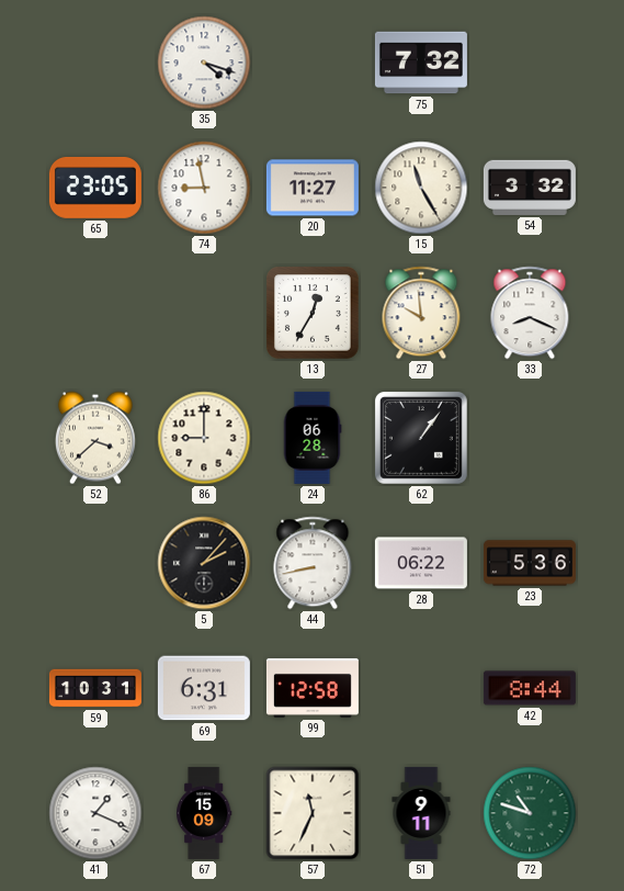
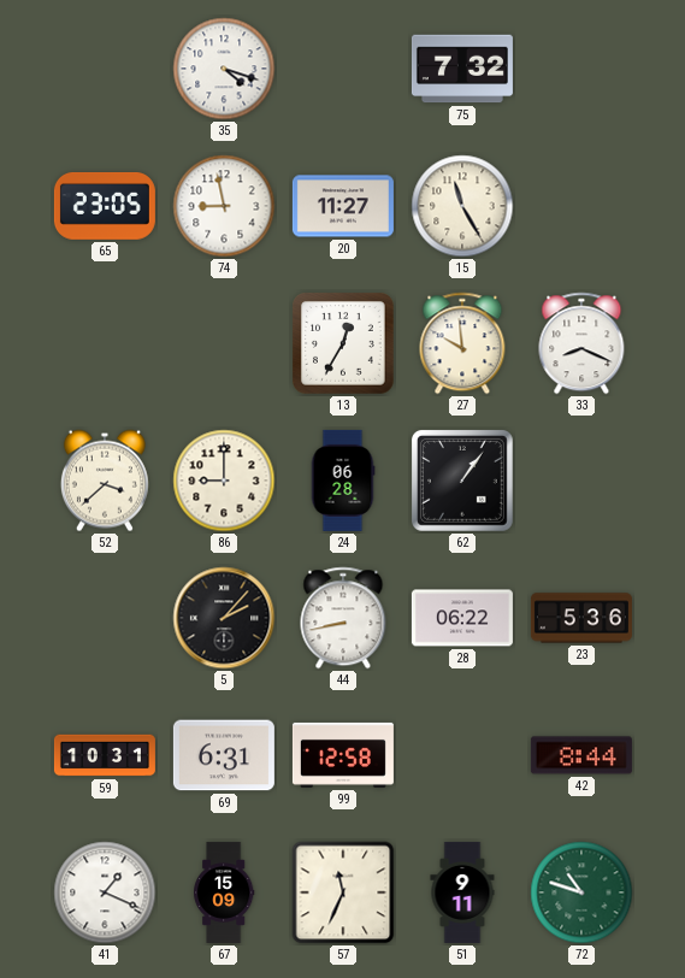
54: 3:32 -> none (530, 188)
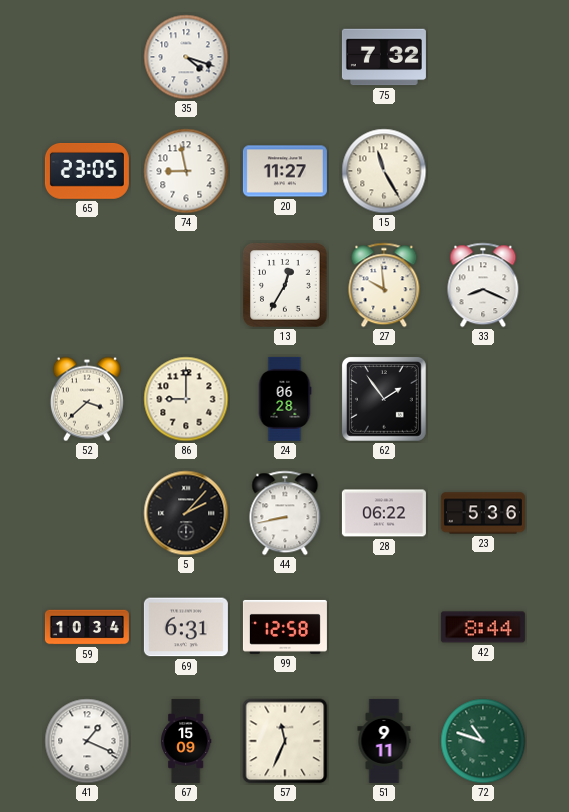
62: 1:06 -> 1:54 (385, 400)
59: 10:31 -> 10:34 (87, 627)
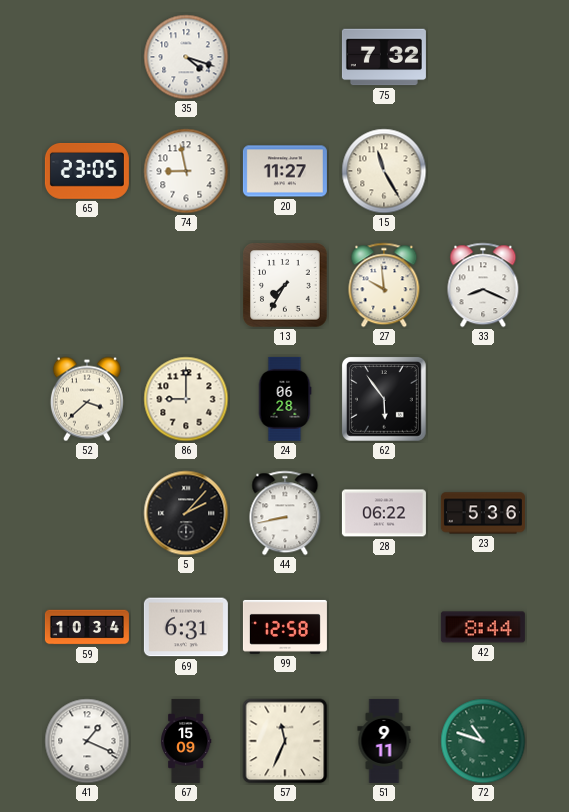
13: 12:35 -> 7:35 (285, 285)
62: 1:54 -> 5:54 (385, 400)
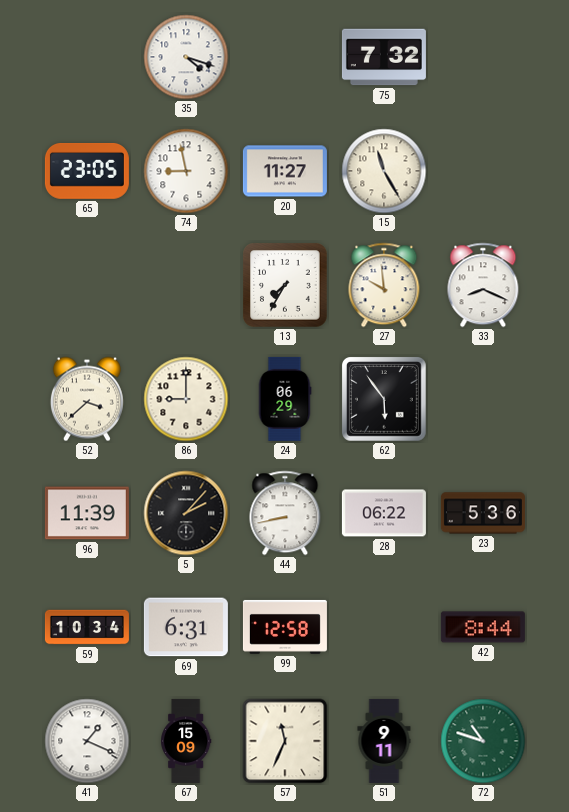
24: 06:28 -> 06:29 (285, 399)
96: none -> 11:39 (87, 513)
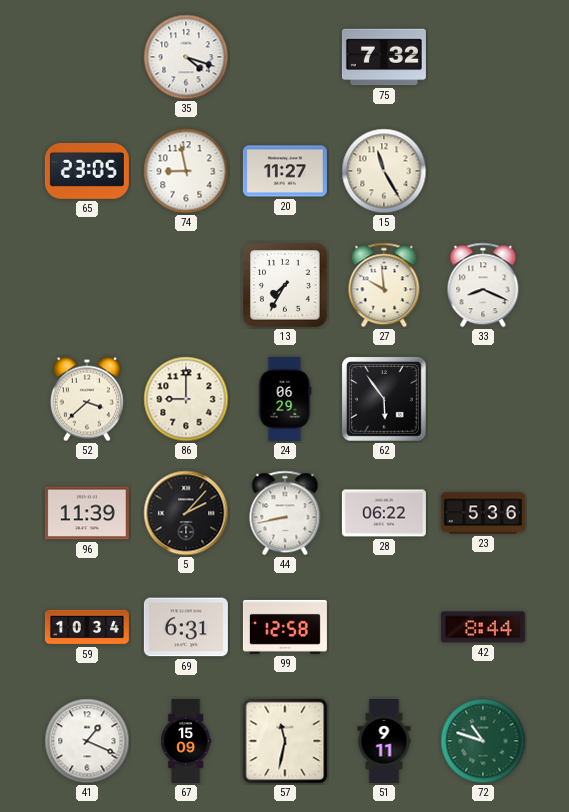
57: 11:34 -> 11:32 (285, 741)
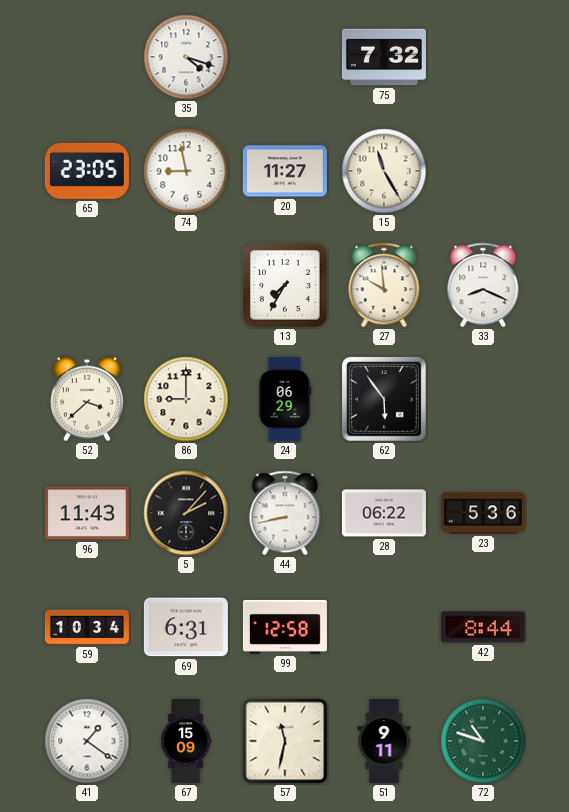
96: 11:39 -> 11:43 (87, 513)
41: 1:19 -> 1:21 (87, 741)
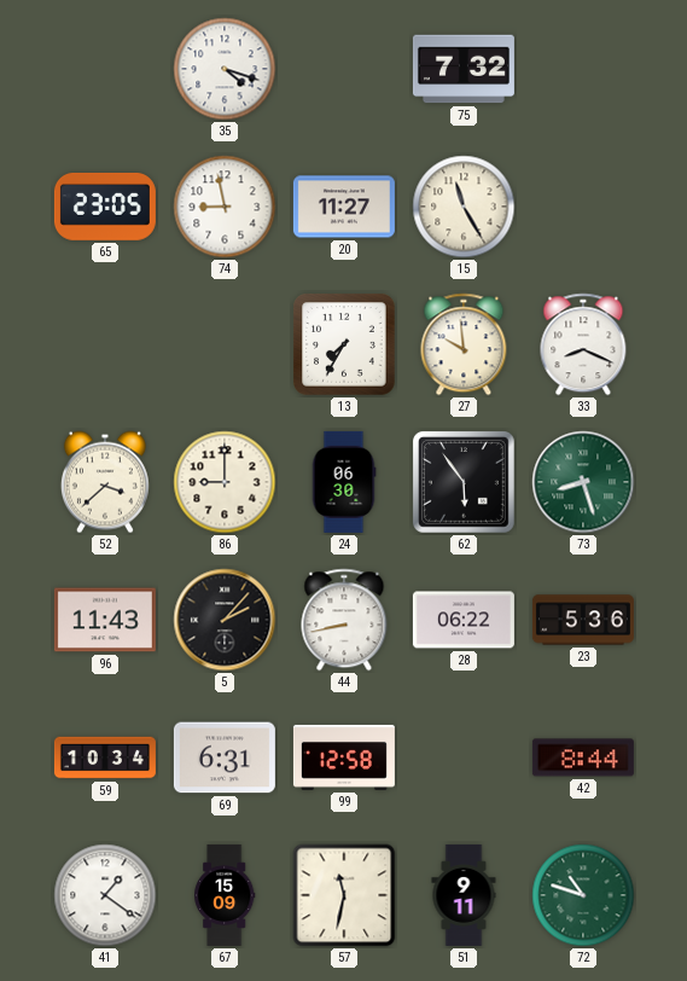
24: 06:29 -> 06:30 (344, 482)
73: none -> 8:27 (583, 482)
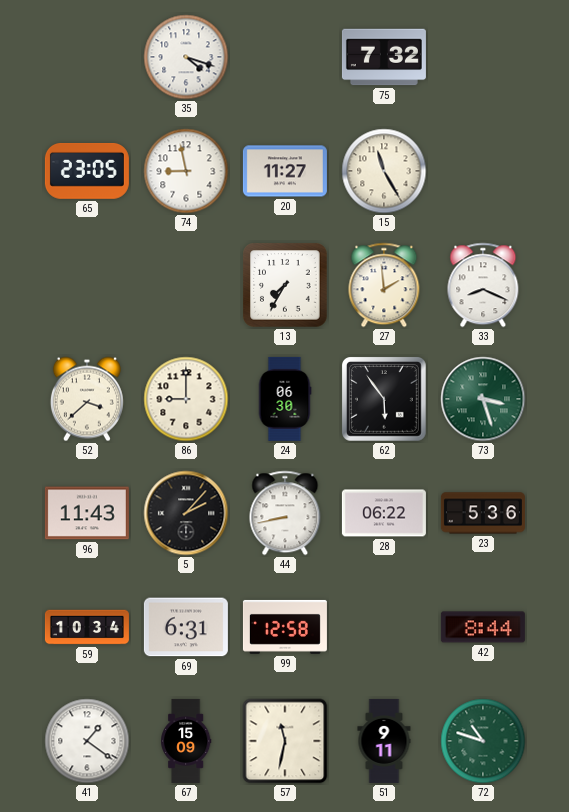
27: 9:59 -> 1:59 (384, 285)
73: 8:27 -> 3:27 (483, 399)
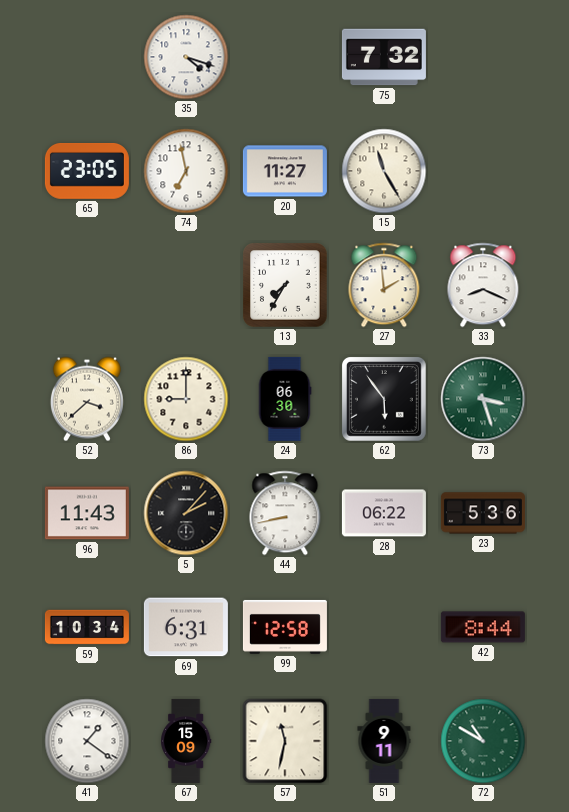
74: 8:58 -> 6:58 (186, 171)
72: 10:48 -> 10:50 (483, 741)
